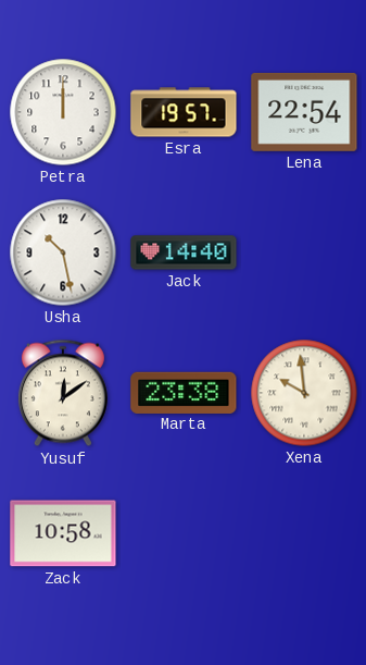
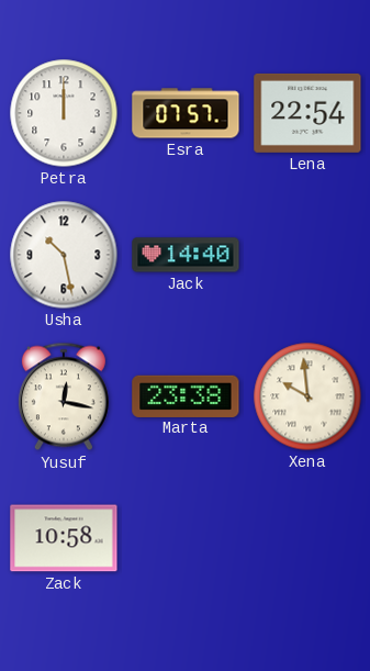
Esra: 19:57 -> 07:57 (186, 113)
Yusuf: 12:09 -> 12:17 (64, 396)
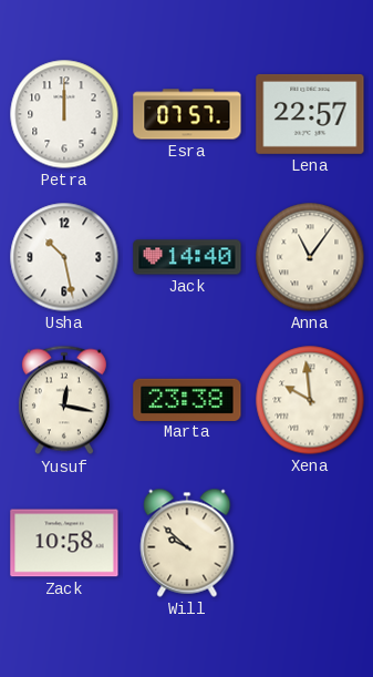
Lena: 22:54 -> 22:57 (310, 114)
Anna: none -> 11:06 (310, 257)
Will: none -> 9:52 (187, 543)
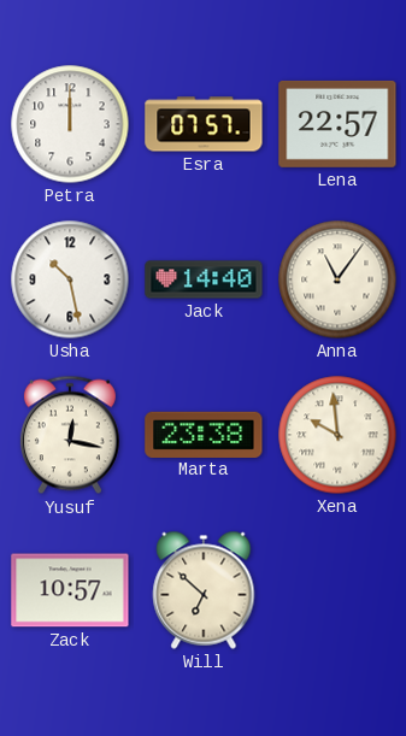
Zack: 10:58 -> 10:57 (70, 590)
Will: 9:52 -> 6:52 (204, 590)
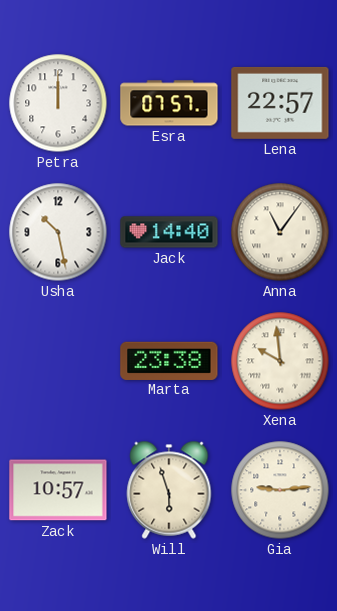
Yusuf: 12:17 -> none (70, 435)
Will: 6:52 -> 5:57 (169, 490)
Gia: none -> 9:14 (280, 490)
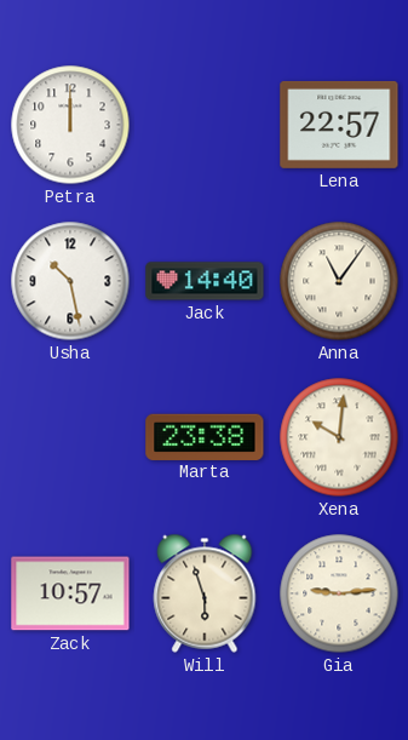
Esra: 07:57 -> none (169, 103)
Xena: 9:59 -> 10:01 (339, 437)
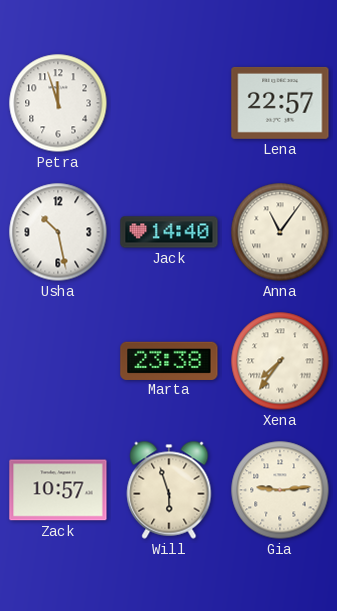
Petra: 12:00 -> 11:57 (58, 103)
Xena: 10:01 -> 7:36 (280, 361)
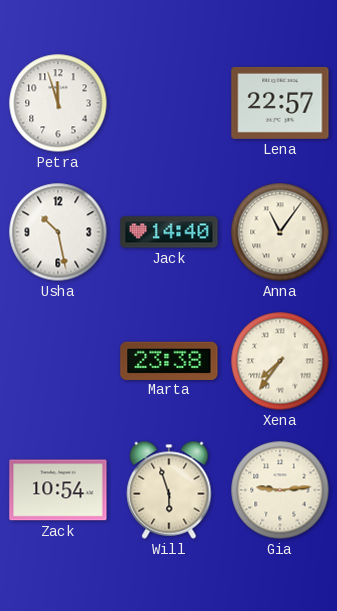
Zack: 10:57 -> 10:54 (58, 490)
